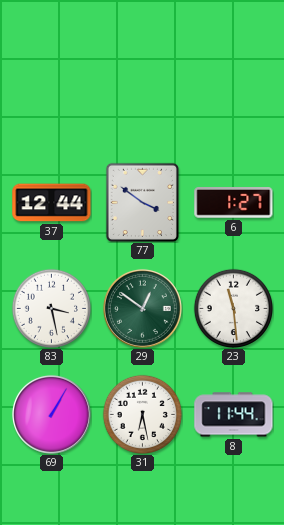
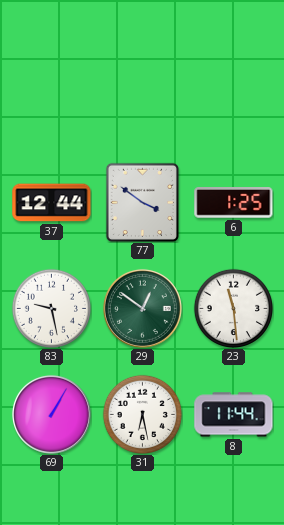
6: 1:27 -> 1:25 (234, 203)
83: 3:28 -> 9:28 (51, 308)
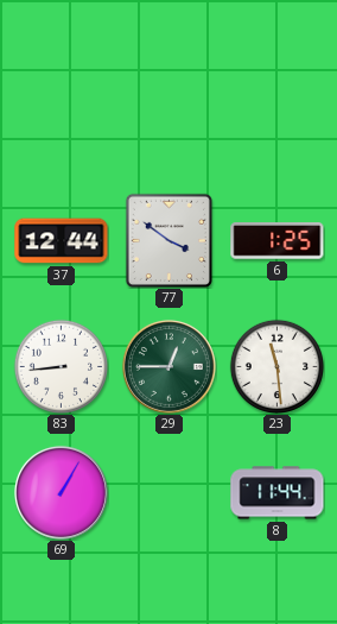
83: 9:28 -> 8:44 (61, 366)
29: 12:51 -> 12:45 (168, 366)
31: 6:28 -> none (142, 414)
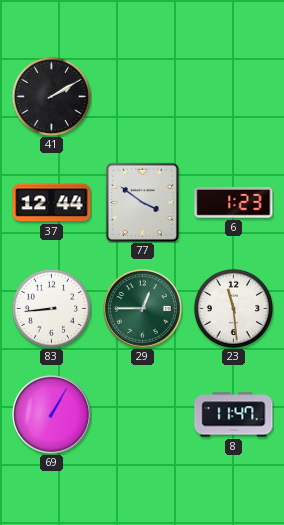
41: none -> 2:10 (51, 96)
6: 1:25 -> 1:23 (234, 203)
8: 11:44 -> 11:47 (234, 415)
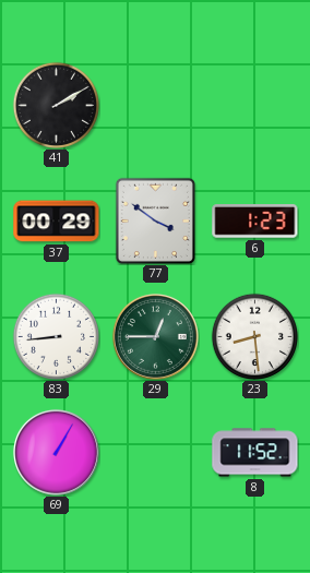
37: 12:44 -> 00:29 (57, 222)
23: 11:29 -> 8:29 (254, 336)
8: 11:47 -> 11:52 (255, 453)
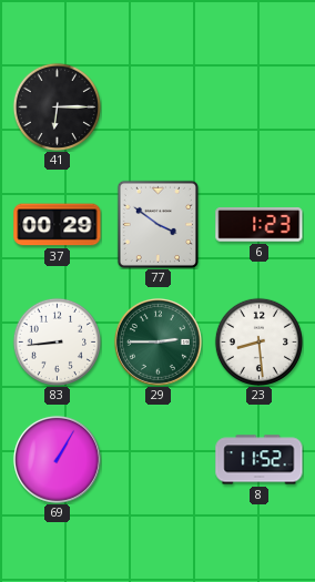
41: 2:10 -> 6:15 (57, 106)
29: 12:45 -> 2:45 (157, 341)
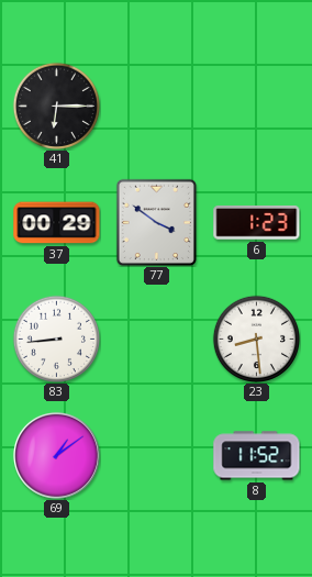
29: 2:45 -> none (157, 341)
69: 1:05 -> 1:09 (56, 455)
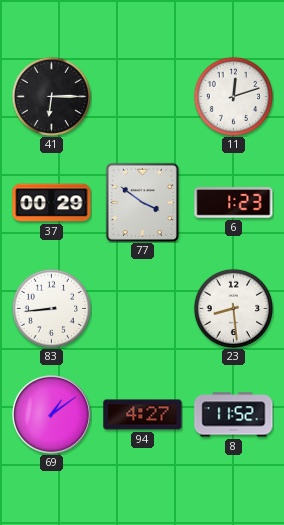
11: none -> 12:12 (233, 96)
94: none -> 4:27 (143, 415)
